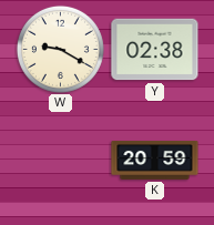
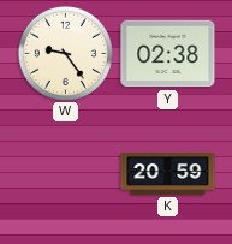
W: 9:20 -> 9:24 (65, 53)
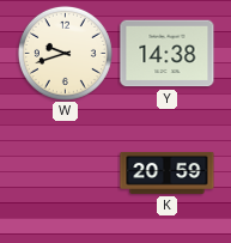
W: 9:24 -> 9:42 (65, 53)
Y: 02:38 -> 14:38 (168, 54)
